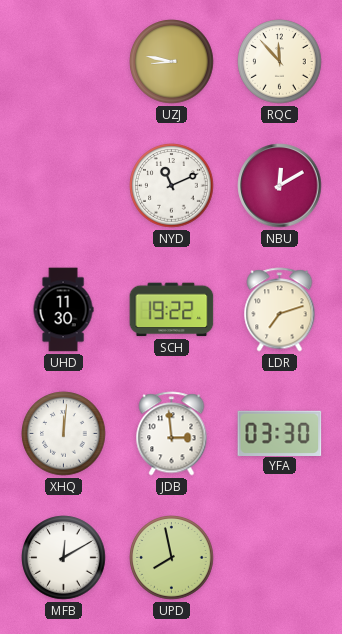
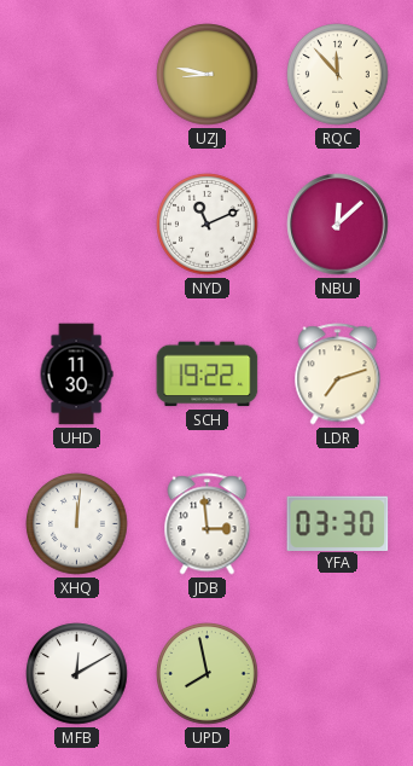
NBU: 12:10 -> 12:08 (338, 225)
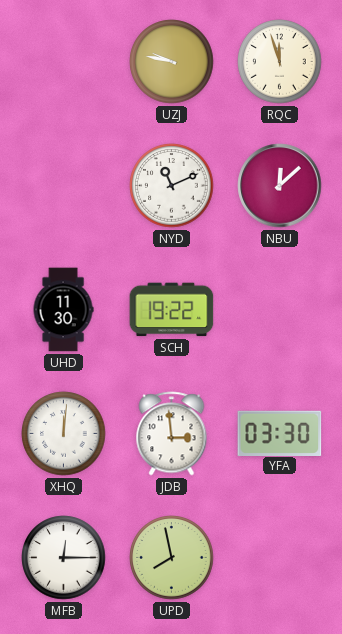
UZJ: 8:47 -> 9:47 (172, 62)
RQC: 11:53 -> 11:57 (280, 62)
LDR: 7:12 -> none (338, 375)
MFB: 12:10 -> 12:15 (64, 558)
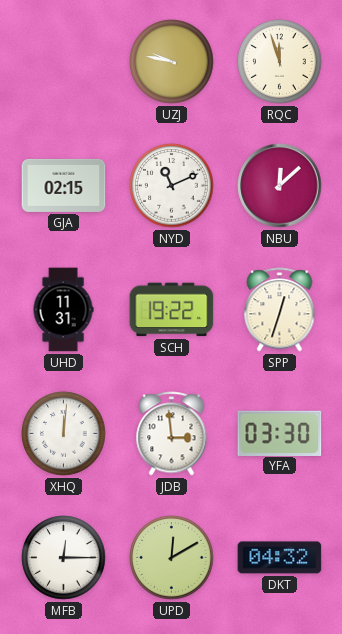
GJA: none -> 02:15 (64, 185)
UHD: 11:30 -> 11:31 (63, 310)
SPP: none -> 12:33 (280, 310)
UPD: 7:58 -> 12:10 (172, 558)
DKT: none -> 04:32 (280, 558)
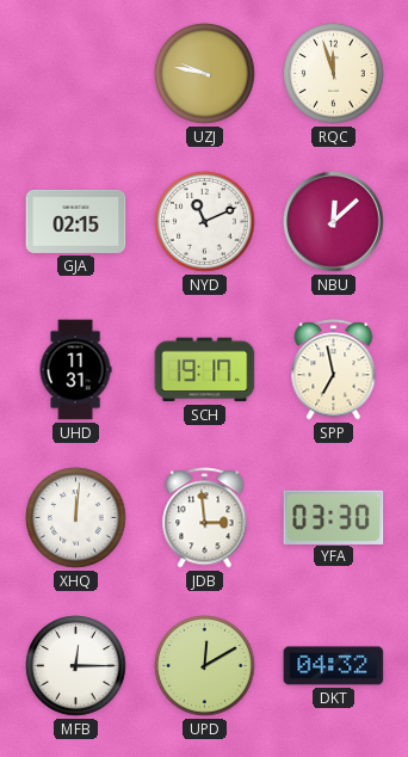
SCH: 19:22 -> 19:17 (205, 370)
SPP: 12:33 -> 6:58 (334, 370)
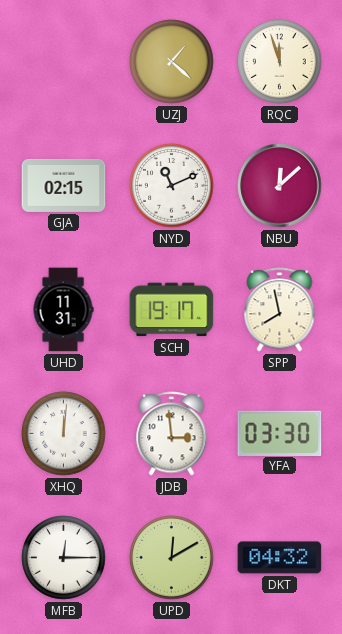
UZJ: 9:47 -> 1:22 (172, 62)
SPP: 6:58 -> 7:58 (280, 310)
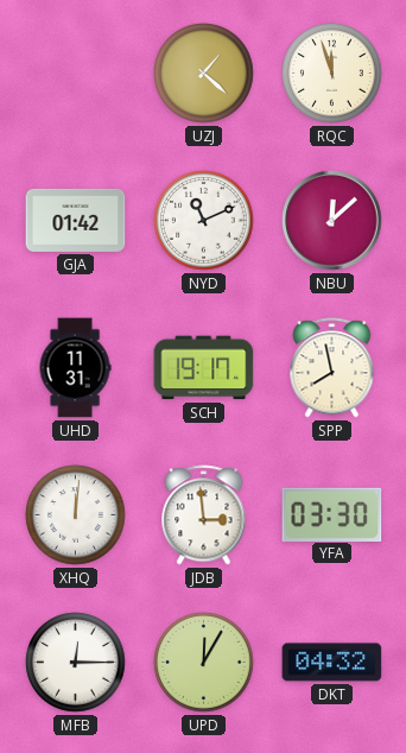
GJA: 02:15 -> 01:42 (76, 220)
UPD: 12:10 -> 12:05 (204, 663)
